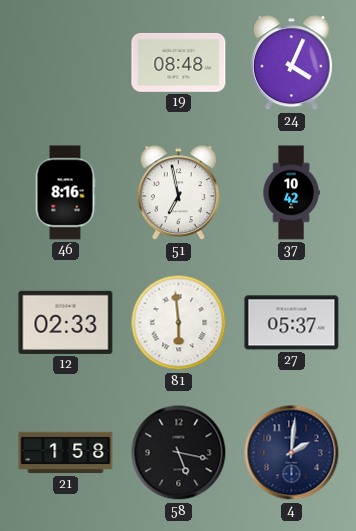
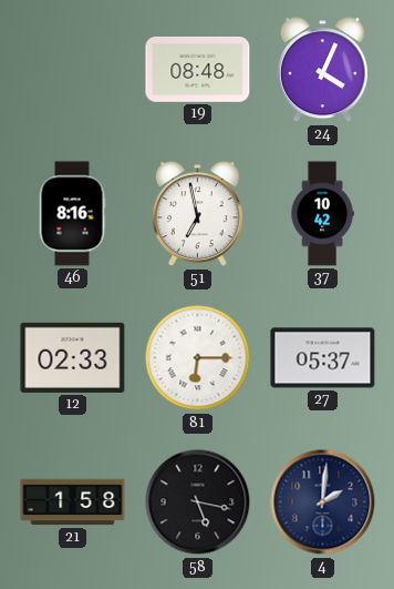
81: 5:59 -> 6:15 (198, 358)
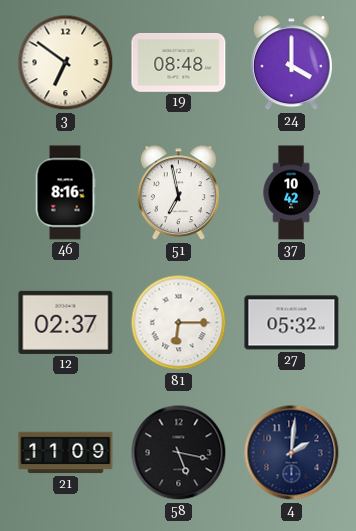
3: none -> 6:51 (66, 63)
24: 4:04 -> 4:00 (291, 63)
12: 02:33 -> 02:37 (66, 322)
27: 05:37 -> 05:32 (292, 323)
21: 1:58 -> 11:09 (66, 453)
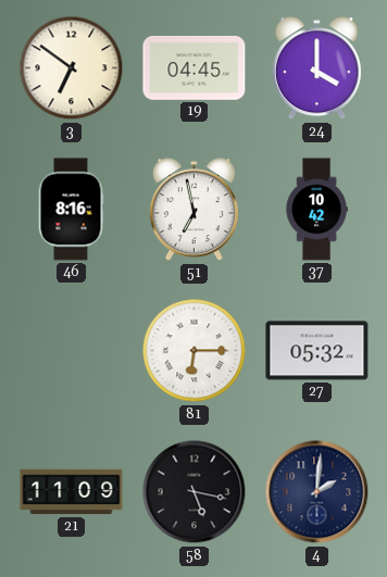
19: 08:48 -> 04:45 (195, 67)
12: 02:37 -> none (66, 322)
